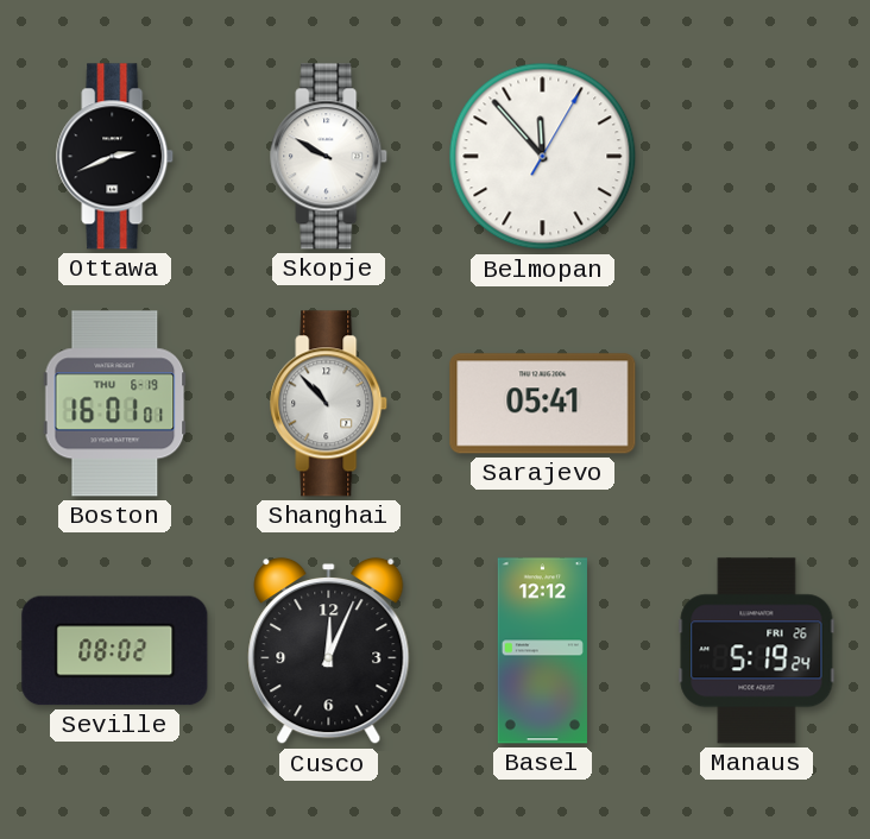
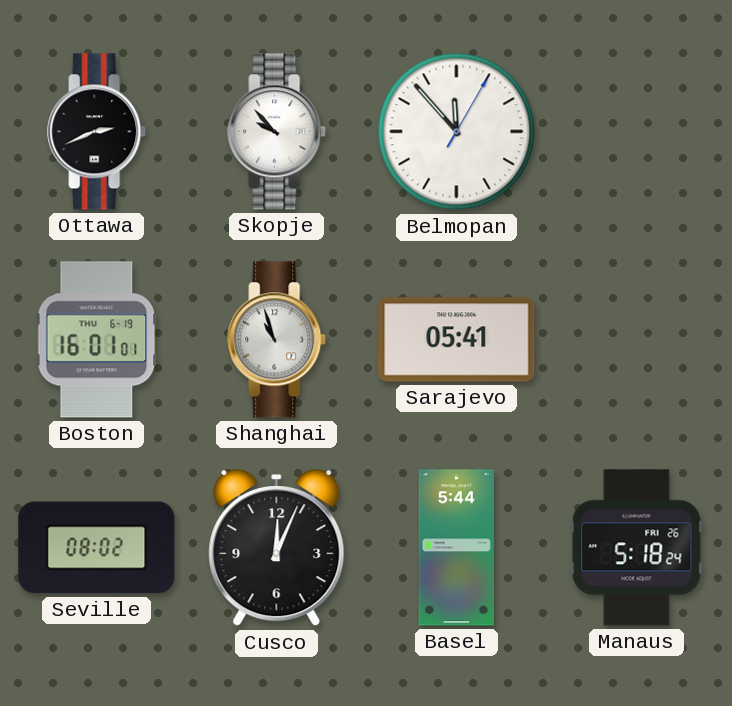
Skopje: 9:50 -> 9:53 (277, 132)
Shanghai: 10:53 -> 10:57 (277, 340)
Basel: 12:12 -> 5:44 (456, 548)
Manaus: 5:19 -> 5:18 (637, 548)
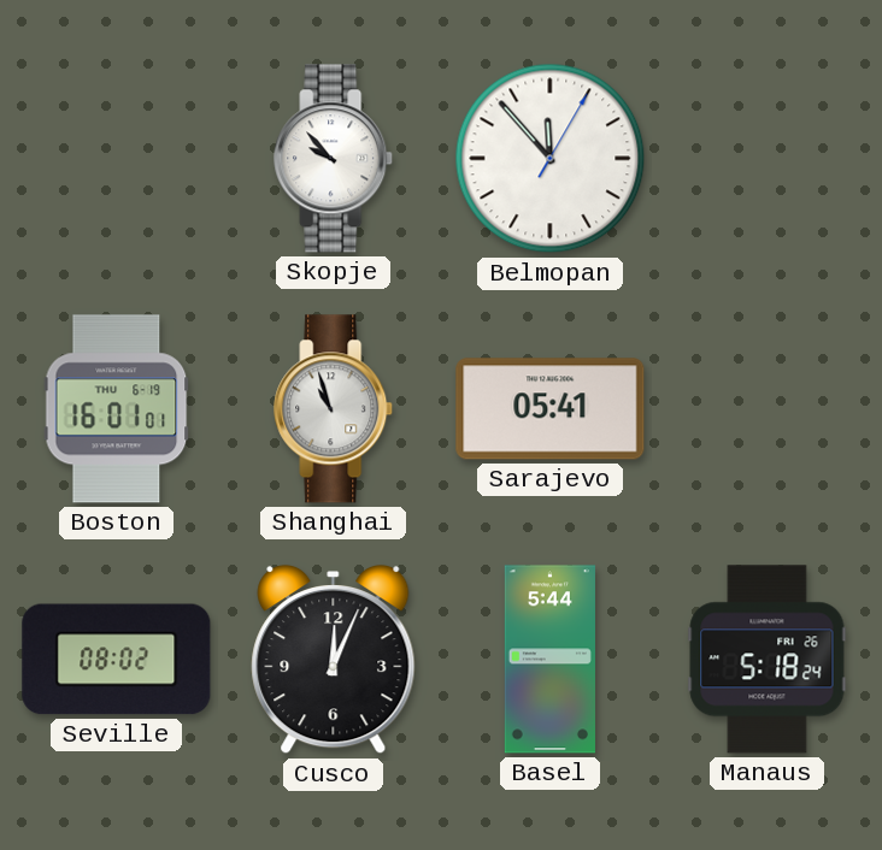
Ottawa: 2:41 -> none (97, 132)
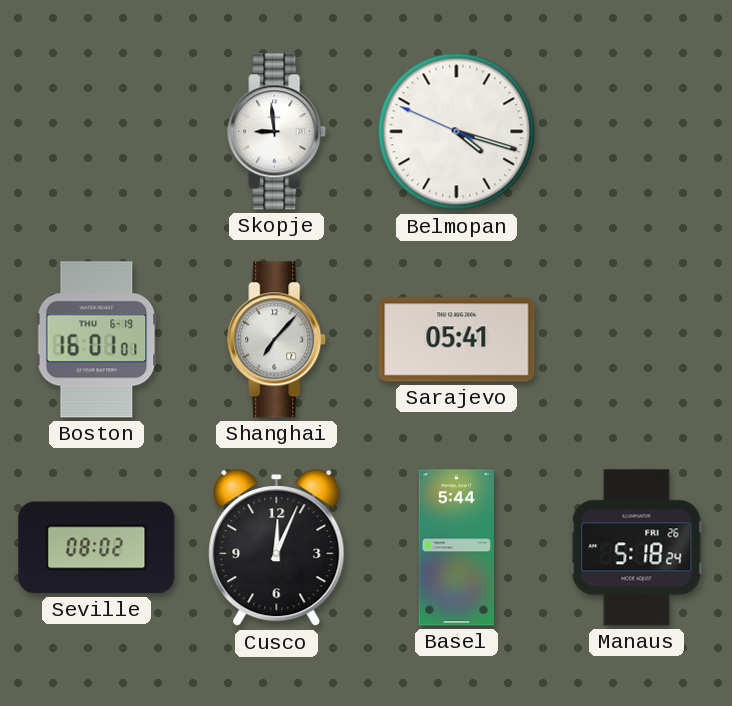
Skopje: 9:53 -> 8:59 (277, 132)
Belmopan: 11:53 -> 4:17 (457, 132)
Shanghai: 10:57 -> 7:07 (277, 340)
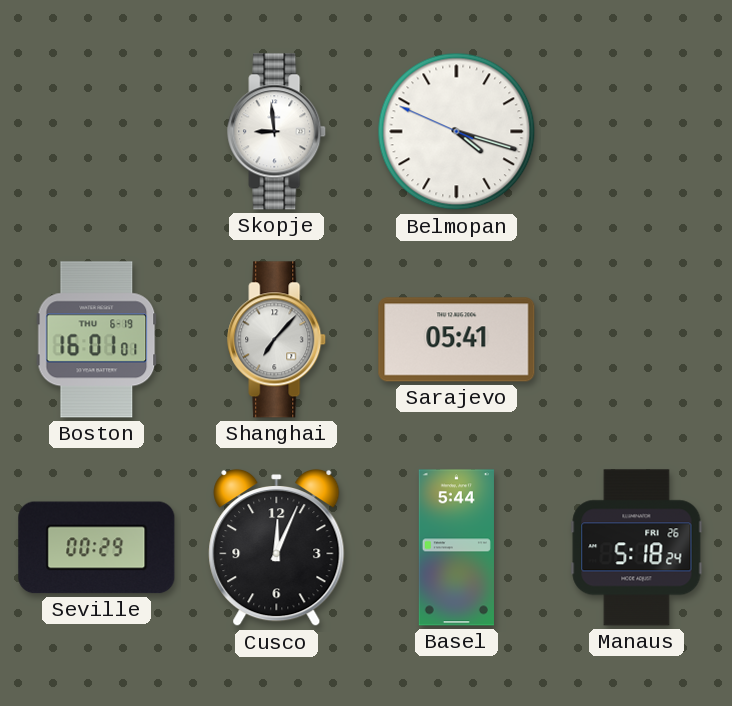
Seville: 08:02 -> 00:29 (97, 548)
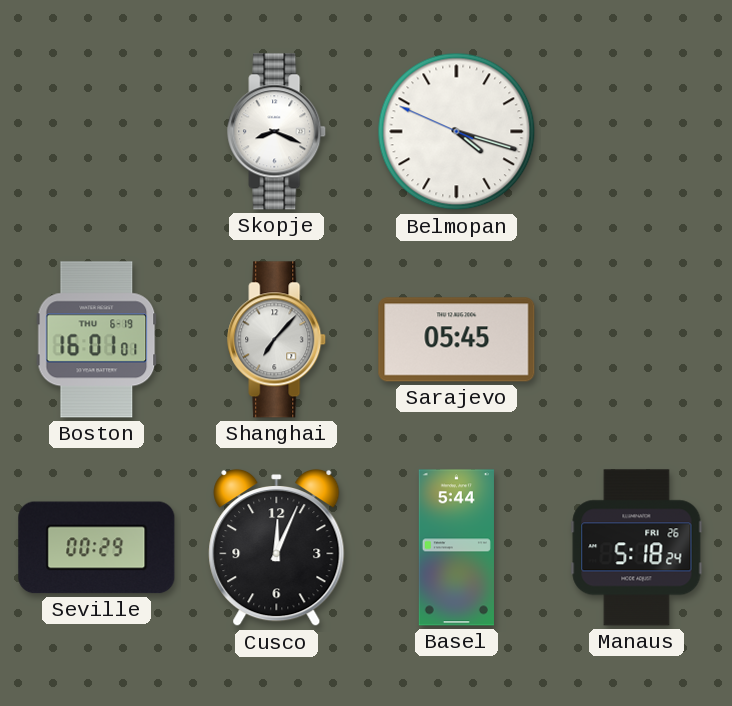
Skopje: 8:59 -> 8:19 (277, 132)
Sarajevo: 05:41 -> 05:45 (457, 340)
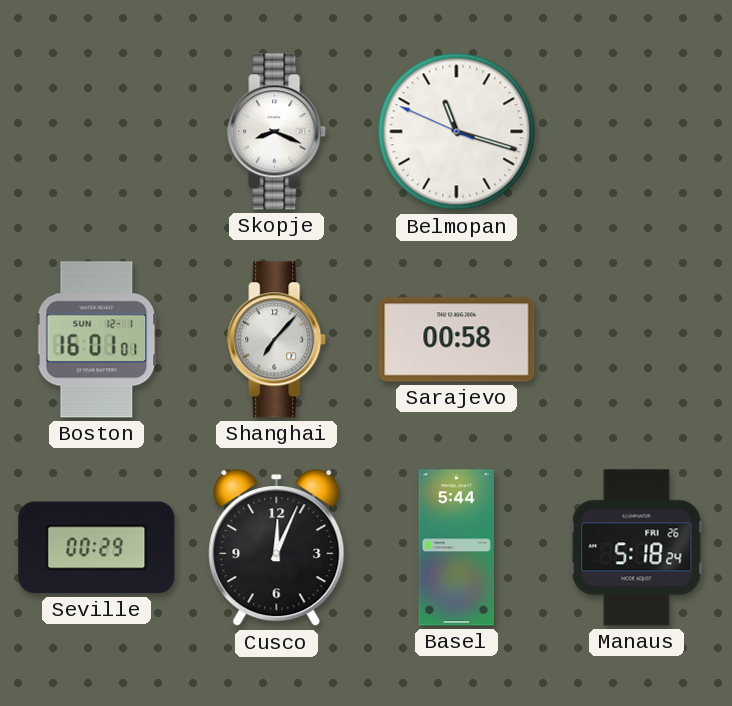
Belmopan: 4:17 -> 11:17 (457, 132)
Boston date: THU 6-19 -> SUN 12-1 (97, 340)
Sarajevo: 05:45 -> 00:58 (457, 340)
